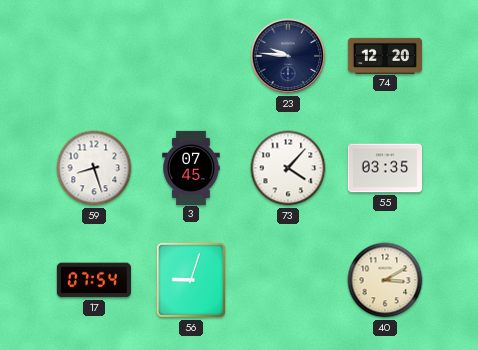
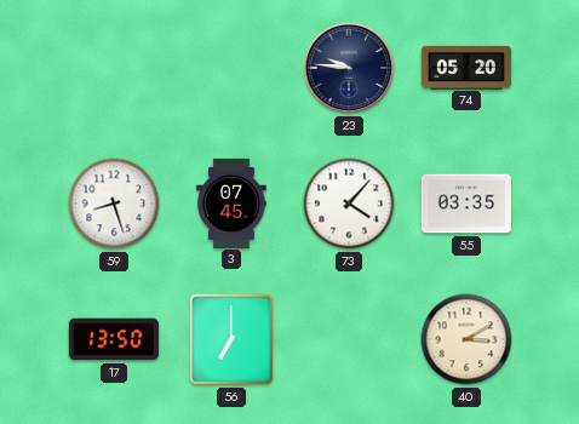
74: 12:20 -> 05:20 (465, 67)
17: 07:54 -> 13:50 (114, 339)
56: 9:03 -> 7:00 (231, 339)
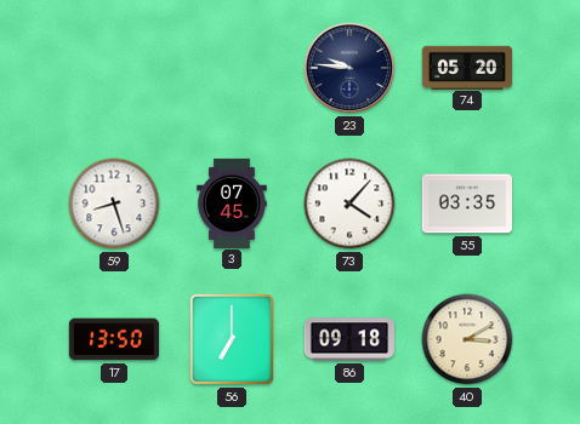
86: none -> 09:18 (349, 339)
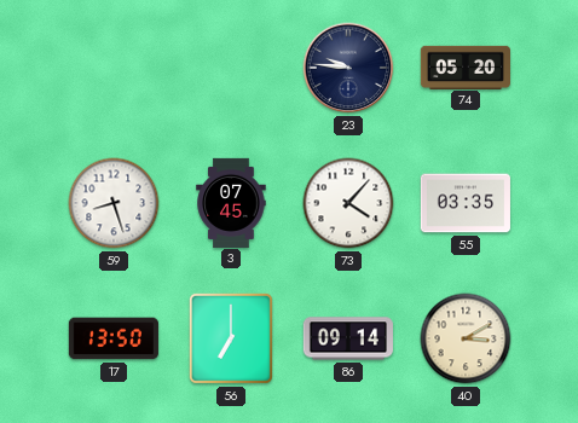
86: 09:18 -> 09:14 (348, 338)
